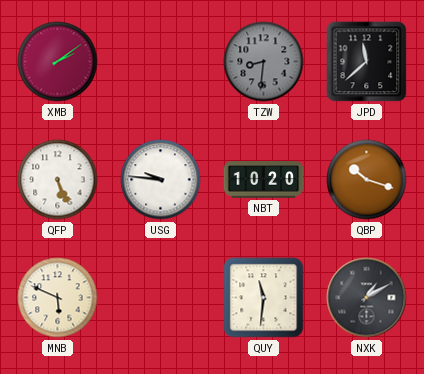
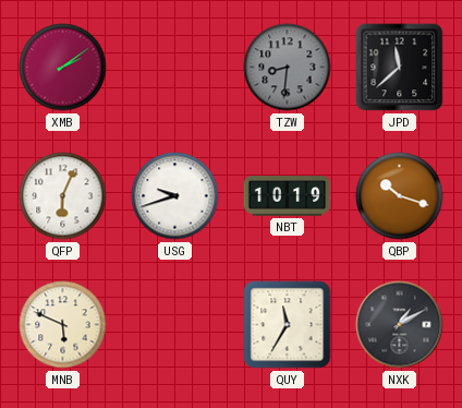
QFP: 5:26 -> 6:04 (63, 196)
USG: 9:46 -> 9:42 (175, 196)
NBT: 10:20 -> 10:19 (288, 196)
QUY: 11:31 -> 11:35 (288, 325)
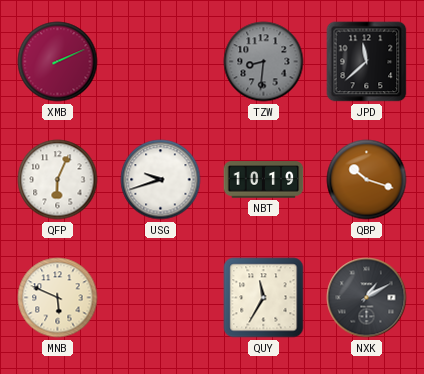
XMB: 2:09 -> 2:11 (58, 62)
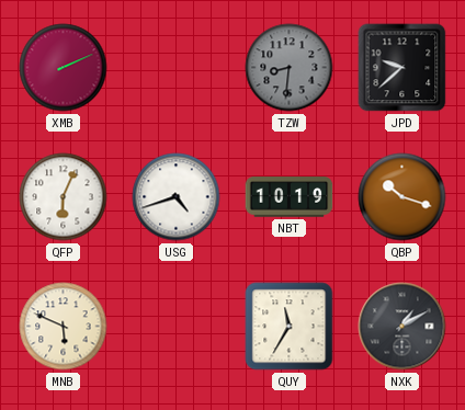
JPD: 11:38 -> 9:38 (402, 68)
USG: 9:42 -> 4:42 (177, 197)
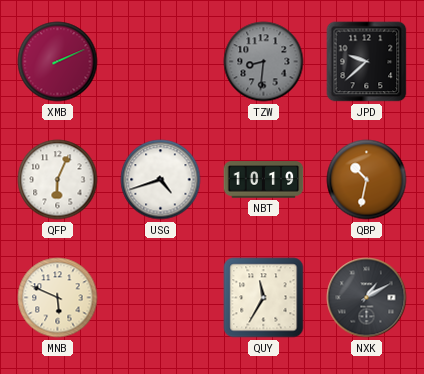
QBP: 10:18 -> 10:32 (367, 180)
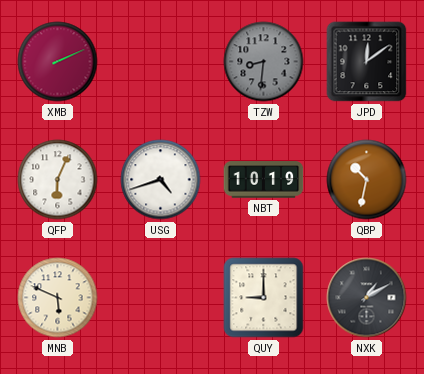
JPD: 9:38 -> 12:09 (367, 62)
QUY: 11:35 -> 9:00 (264, 298)
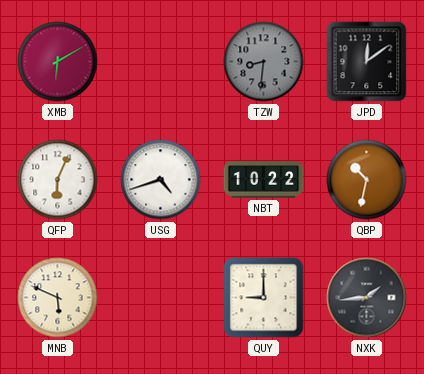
XMB: 2:11 -> 6:10 (58, 62)
NBT: 10:19 -> 10:22 (264, 180)
NXK: 1:10 -> 1:44 (367, 298)
